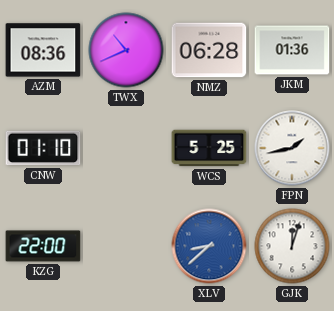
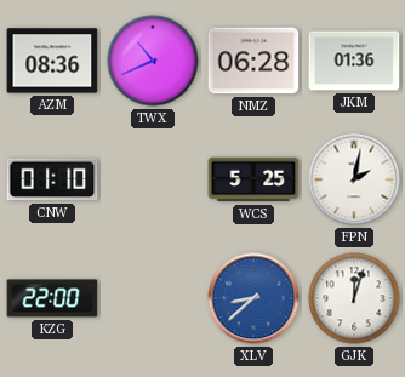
FPN: 1:43 -> 2:02 (354, 179)
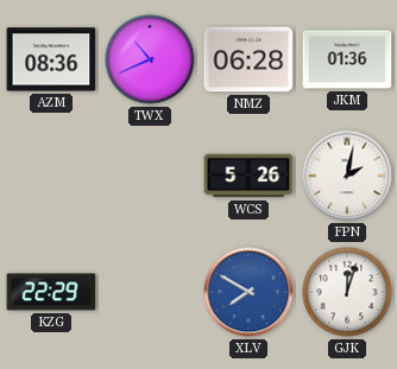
CNW: 01:10 -> none (52, 179)
WCS: 5:25 -> 5:26 (248, 176)
KZG: 22:00 -> 22:29 (51, 292)
XLV: 8:38 -> 7:50 (248, 292)
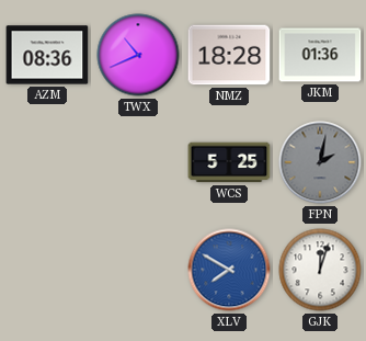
NMZ: 06:28 -> 18:28 (229, 55)
WCS: 5:26 -> 5:25 (229, 162)
FPN dial: white -> grey (320, 162)
KZG: 22:29 -> none (51, 292)
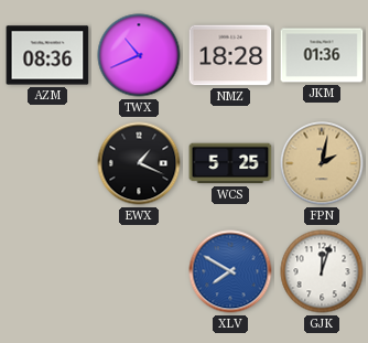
EWX: none -> 1:19 (139, 163)
FPN dial: grey -> champagne (322, 163)
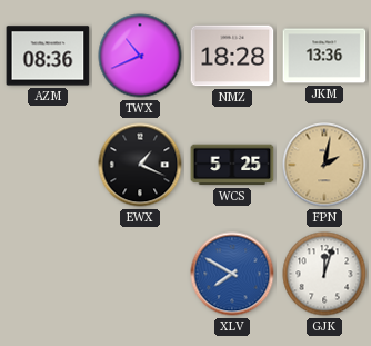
JKM: 01:36 -> 13:36 (324, 56)
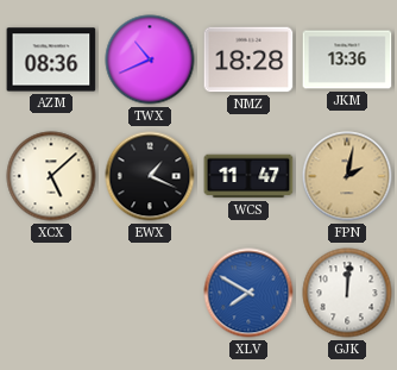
XCX: none -> 5:08 (51, 176)
WCS: 5:25 -> 11:47 (248, 176)
GJK: 12:03 -> 12:01 (347, 293)
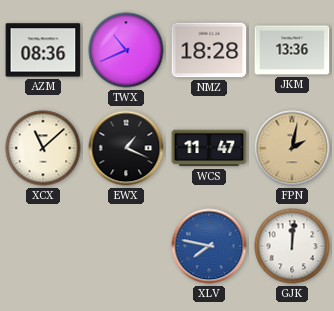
XCX: 5:08 -> 11:08 (43, 148)
XLV: 7:50 -> 7:47 (209, 246)
